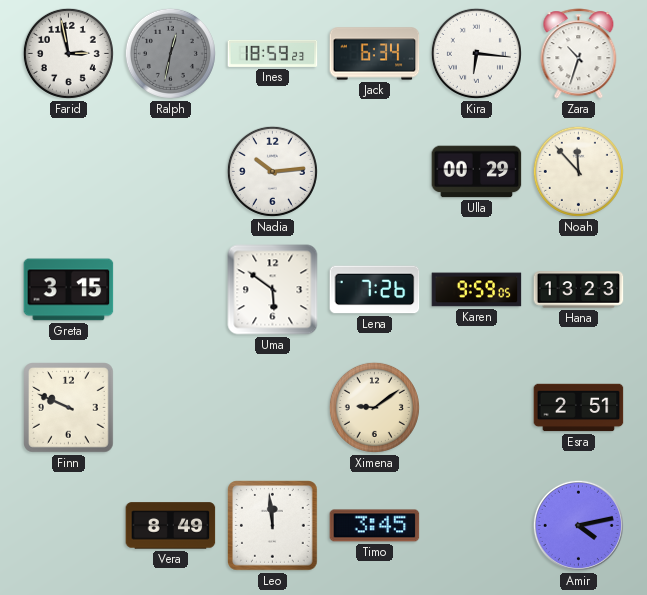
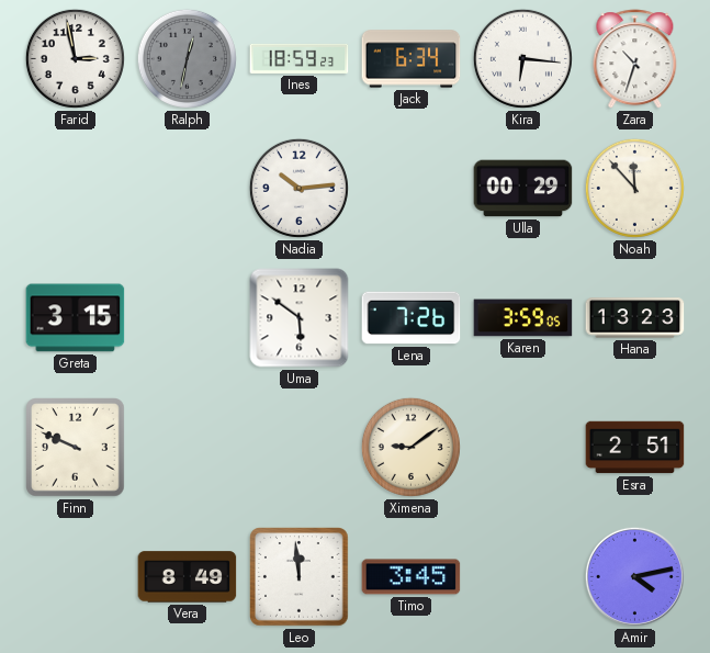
Karen: 9:59 -> 3:59 (523, 318)
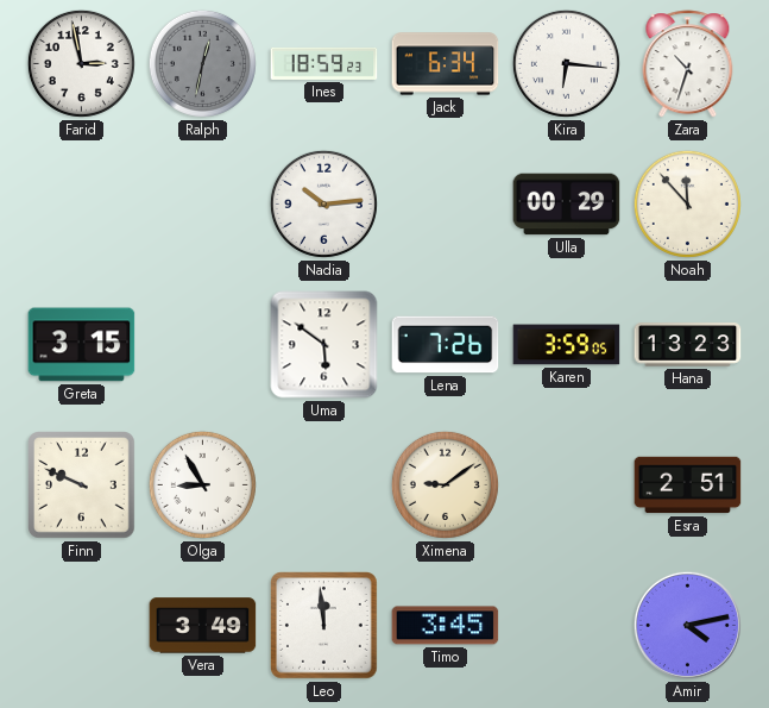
Olga: none -> 8:55 (202, 484)
Vera: 8:49 -> 3:49 (203, 626)
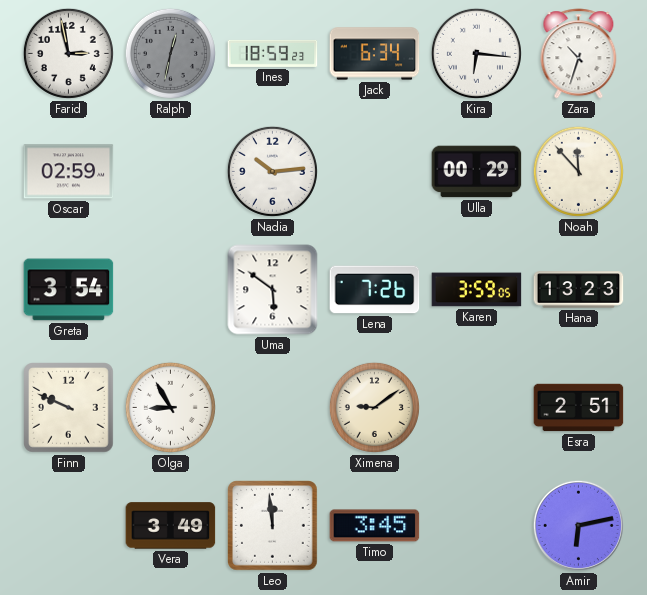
Oscar: none -> 02:59 (69, 172)
Greta: 3:15 -> 3:54 (69, 290)
Amir: 4:13 -> 6:13 (578, 525)
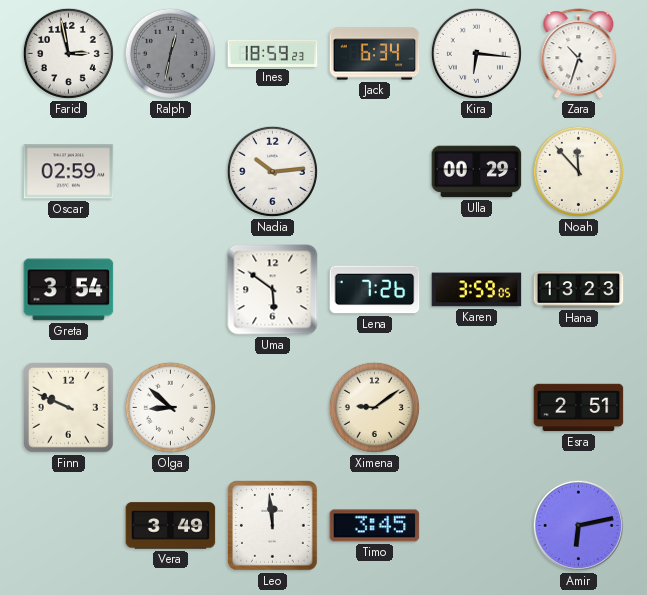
Olga: 8:55 -> 8:52 (170, 407)
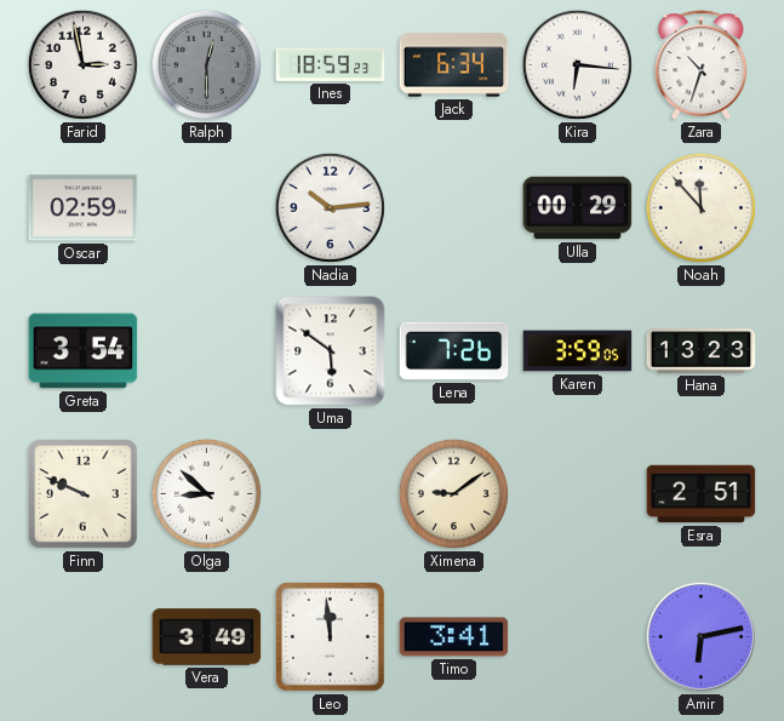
Ralph: 12:32 -> 12:30 (206, 64)
Timo: 3:45 -> 3:41 (454, 637)
